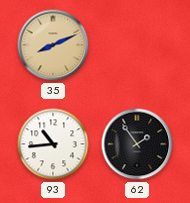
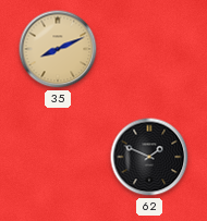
93: 10:44 -> none (53, 144)
62: 1:54 -> 1:49 (149, 157)
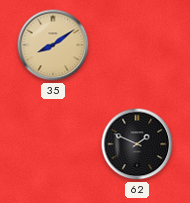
35: 8:11 -> 8:09 (53, 45)
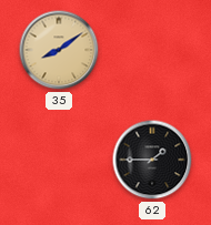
62: 1:49 -> 1:45 (152, 160)
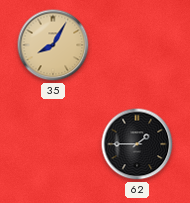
35: 8:09 -> 8:05 (53, 45)
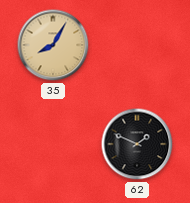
62: 1:45 -> 1:49 (137, 144)
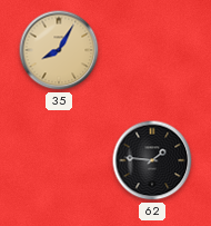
62: 1:49 -> 1:46 (152, 160)
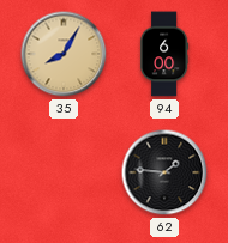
94: none -> 6:00 (164, 54)
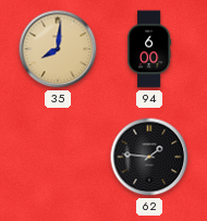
35: 8:05 -> 8:01 (58, 49)
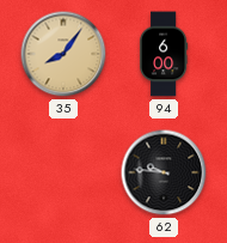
35: 8:01 -> 8:06 (63, 54)
62: 1:46 -> 9:46 (164, 172)
